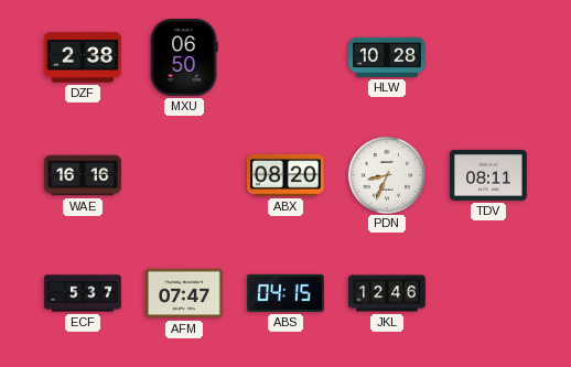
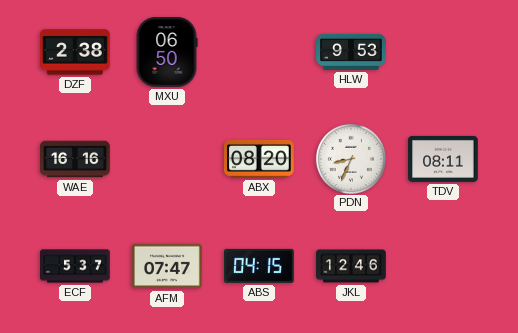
HLW: 10:28 -> 9:53 (351, 52)
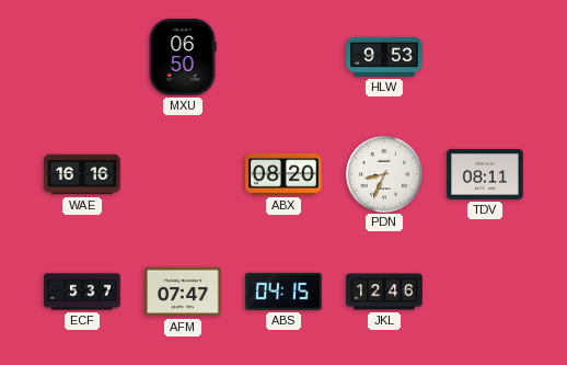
DZF: 2:38 -> none (75, 52)
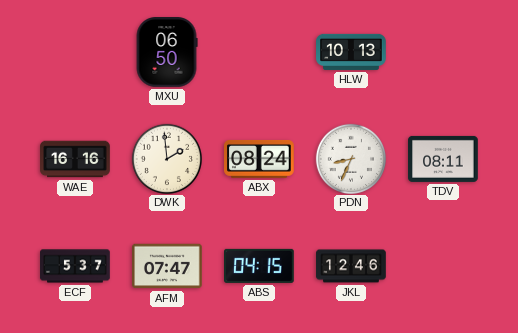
HLW: 9:53 -> 10:13 (351, 52)
DWK: none -> 1:59 (166, 158)
ABX: 08:20 -> 08:24 (259, 159)
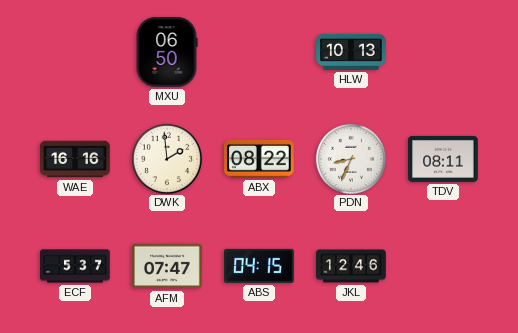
ABX: 08:24 -> 08:22 (259, 159)
